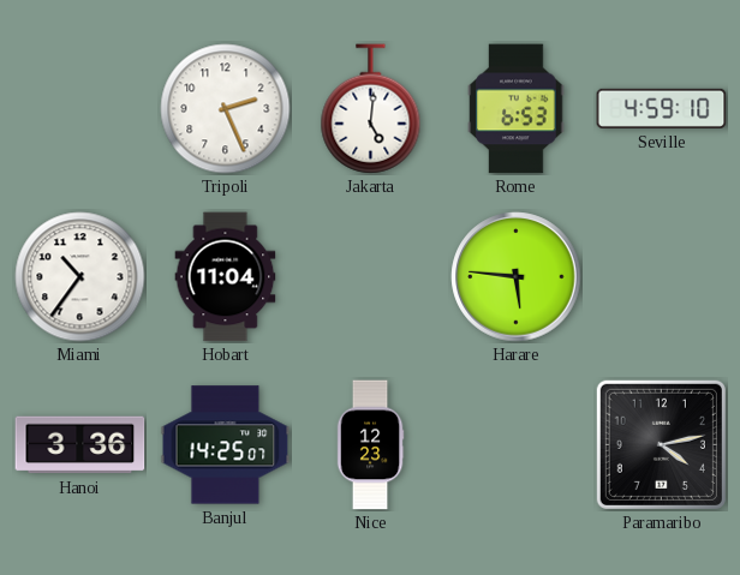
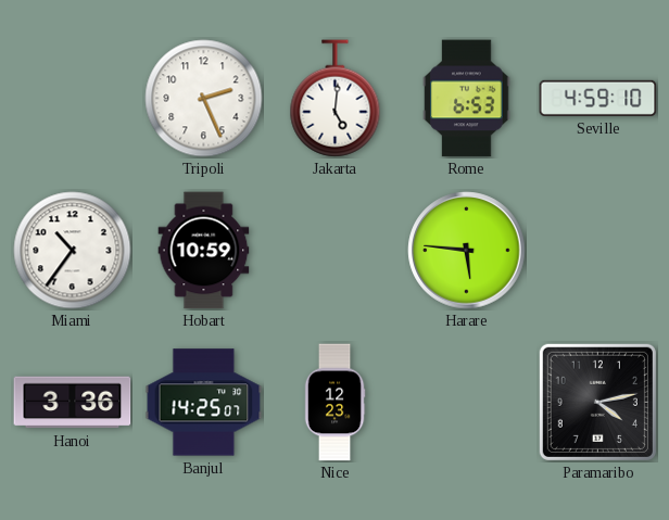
Hobart: 11:04 -> 10:59 (204, 251)
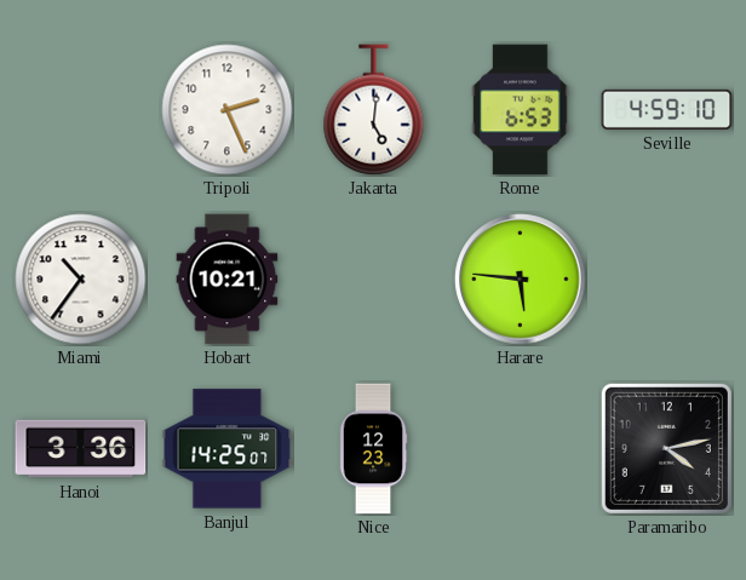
Hobart: 10:59 -> 10:21 (228, 280)
